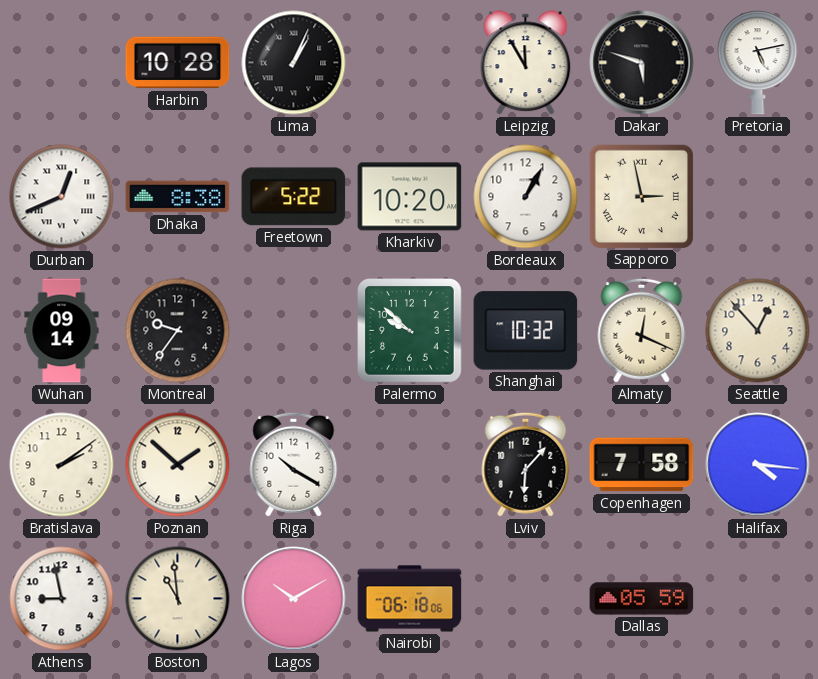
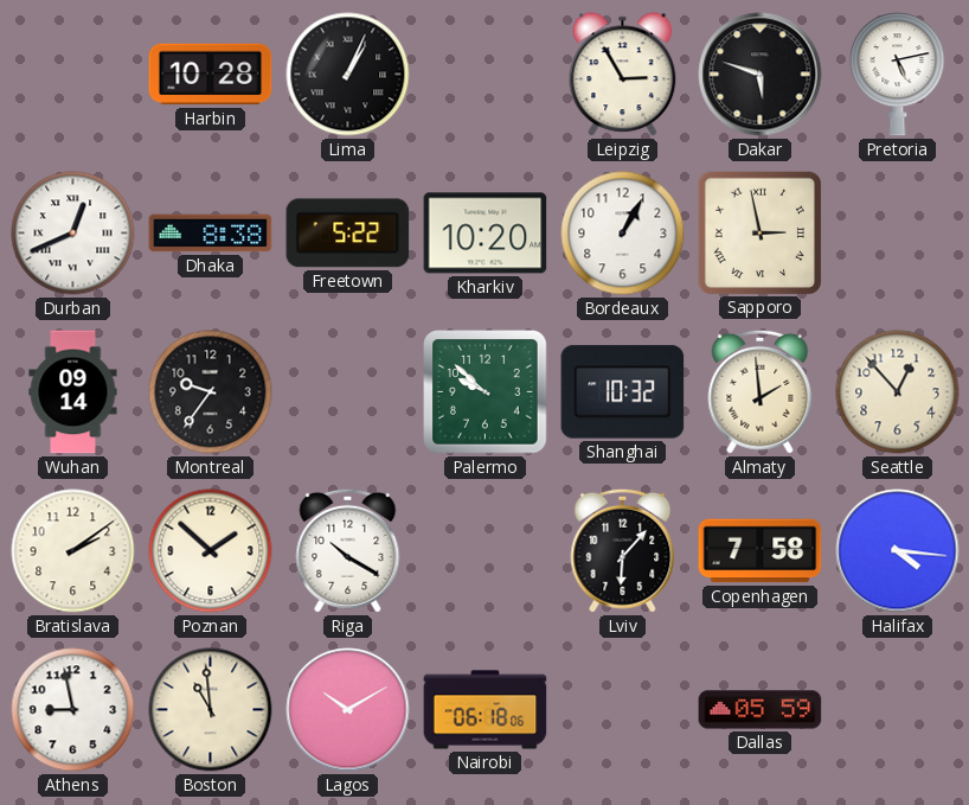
Leipzig: 11:55 -> 2:55 (623, 75)
Almaty: 12:19 -> 1:59 (761, 391)
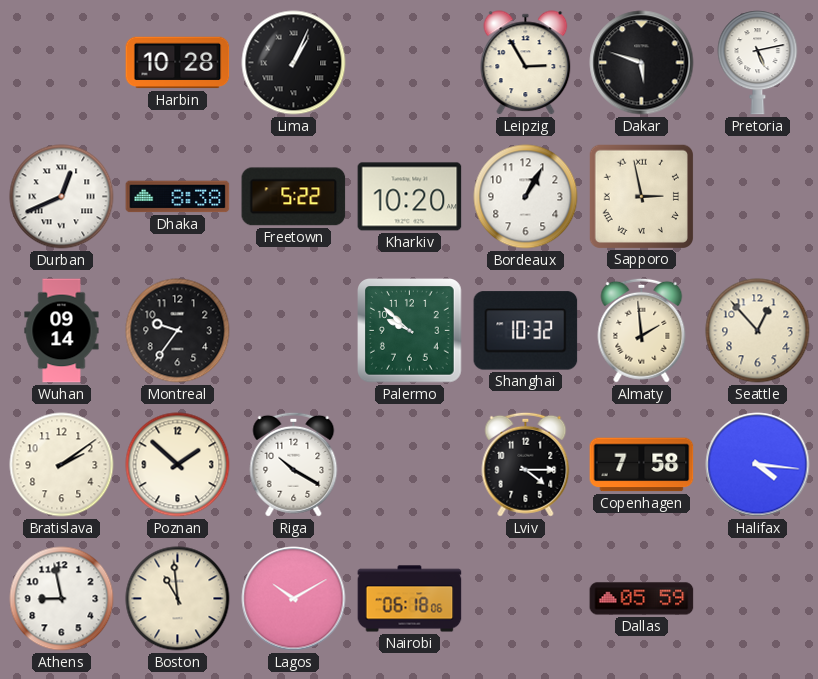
Lviv: 6:07 -> 4:15 (526, 464)
